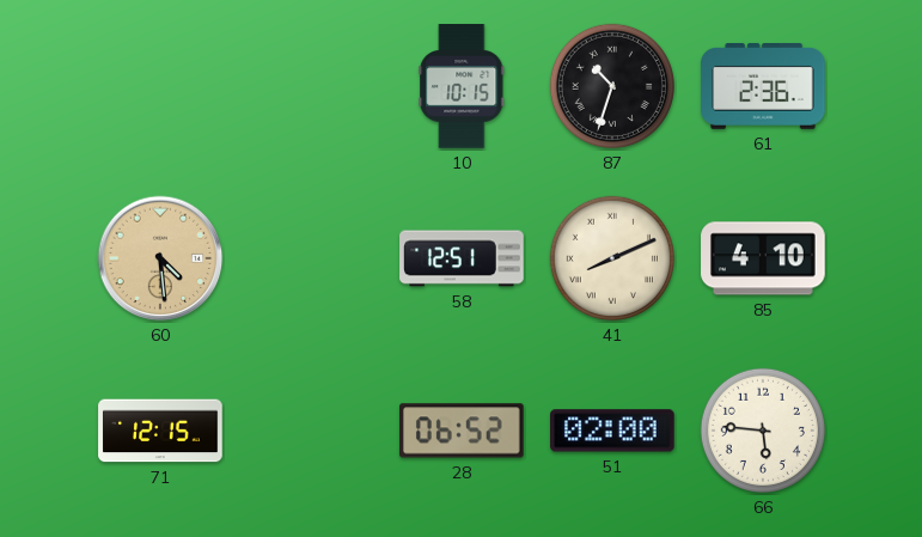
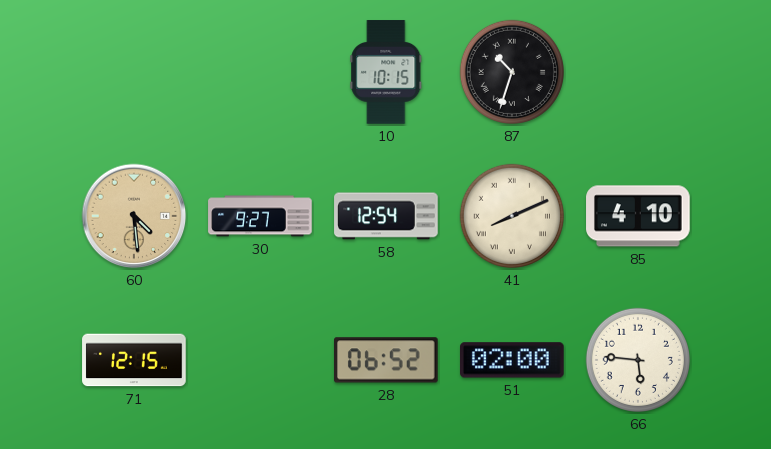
61: 2:36 -> none (763, 87)
30: none -> 9:27 (260, 216)
58: 12:51 -> 12:54 (386, 216)
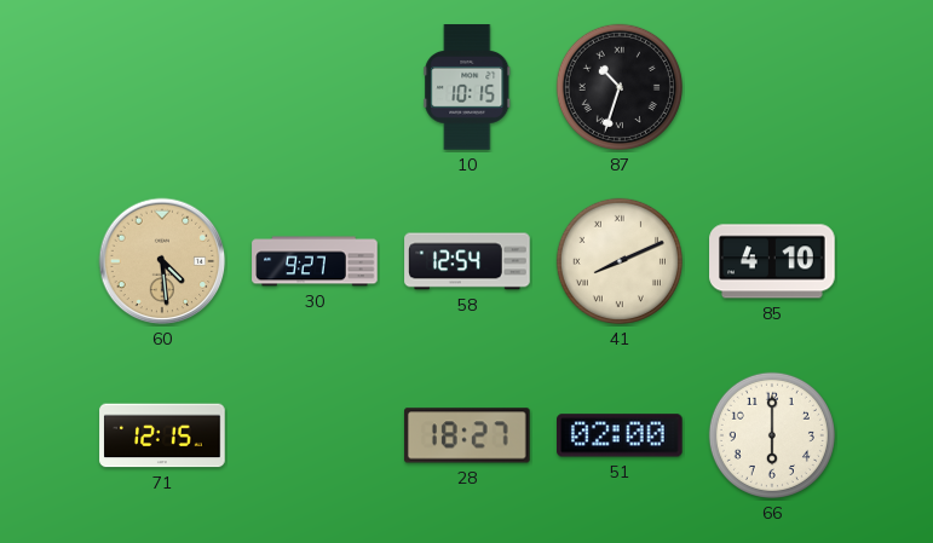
28: 06:52 -> 18:27 (468, 435)
66: 5:46 -> 6:00 (772, 435)
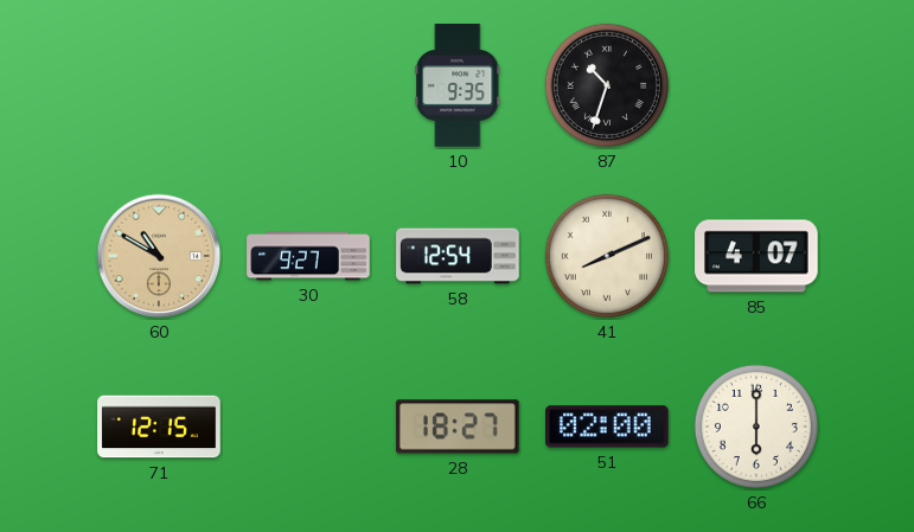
10: 10:15 -> 9:35 (458, 85)
60: 4:29 -> 10:50 (159, 256)
85: 4:10 -> 4:07 (756, 256)
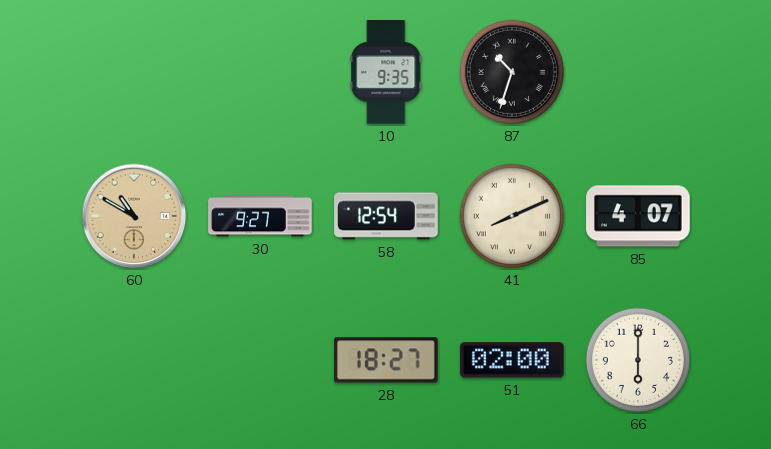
71: 12:15 -> none (159, 427)
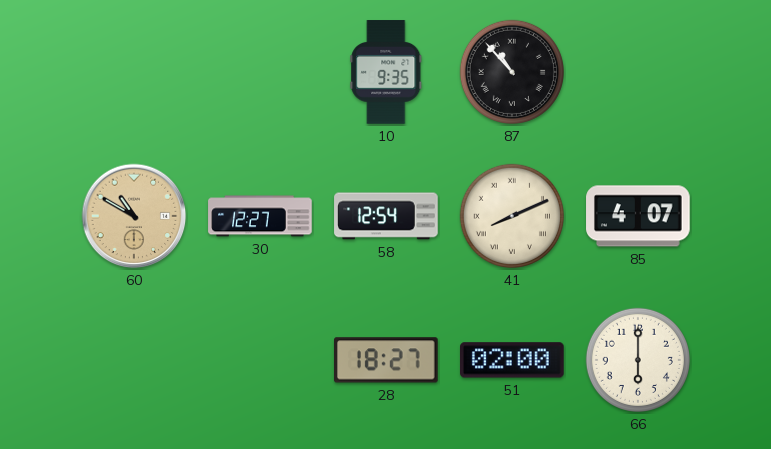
87: 10:33 -> 10:53 (512, 72)
30: 9:27 -> 12:27 (260, 216)
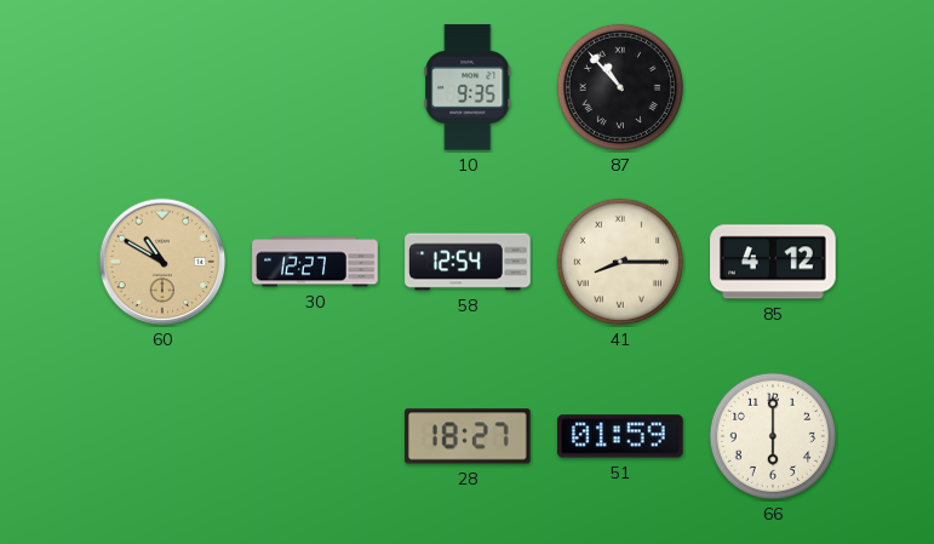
41: 8:11 -> 8:15 (620, 262)
85: 4:07 -> 4:12 (773, 262)
51: 02:00 -> 01:59 (620, 436)
